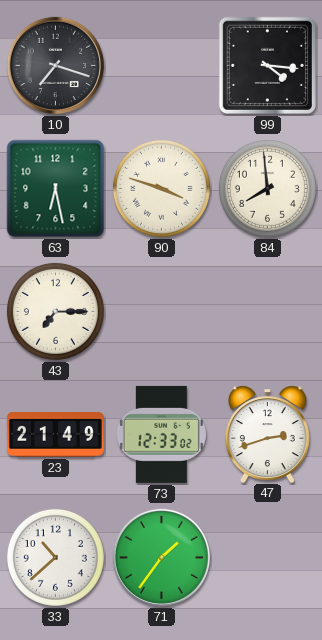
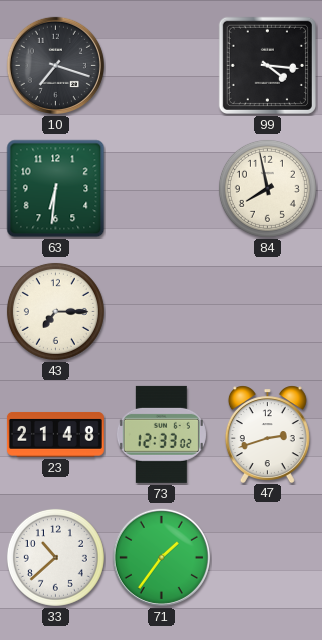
63: 6:28 -> 6:31 (56, 189)
90: 3:48 -> none (161, 188)
84: 7:59 -> 7:58 (267, 188)
23: 21:49 -> 21:48 (55, 434)
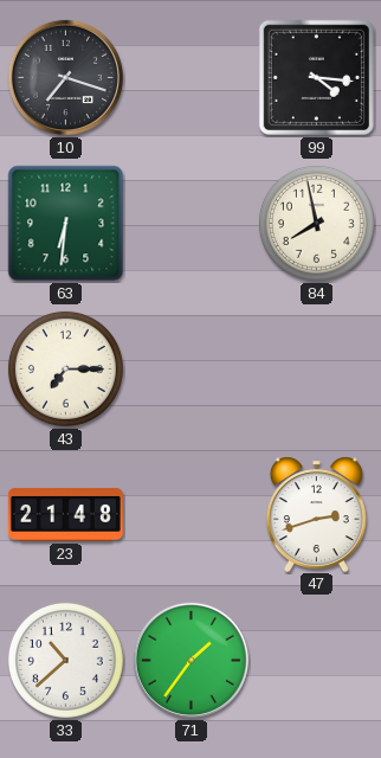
73: 12:33 -> none (161, 434)
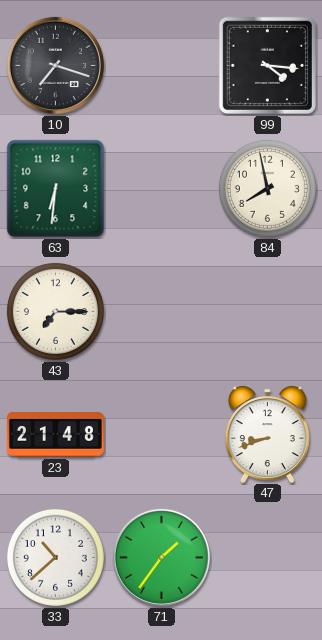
47: 2:42 -> 8:42 (267, 434)
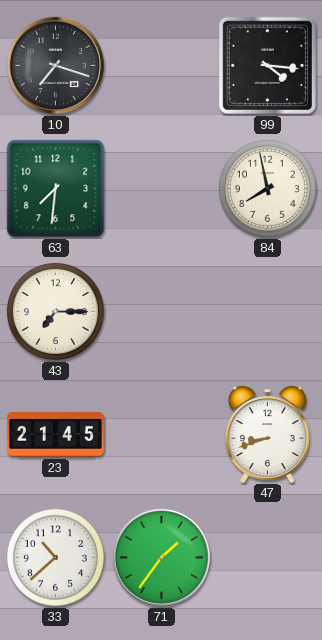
63: 6:31 -> 7:31 (56, 189)
23: 21:48 -> 21:45 (55, 434)
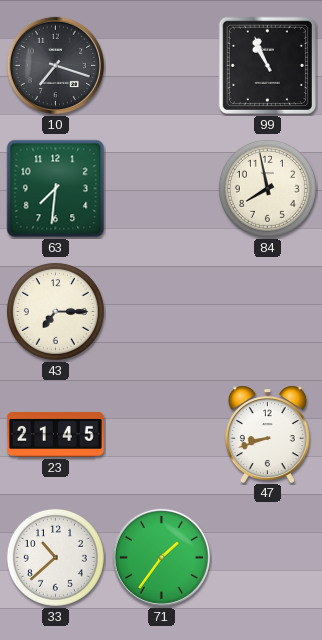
99: 4:16 -> 10:56 (267, 65)
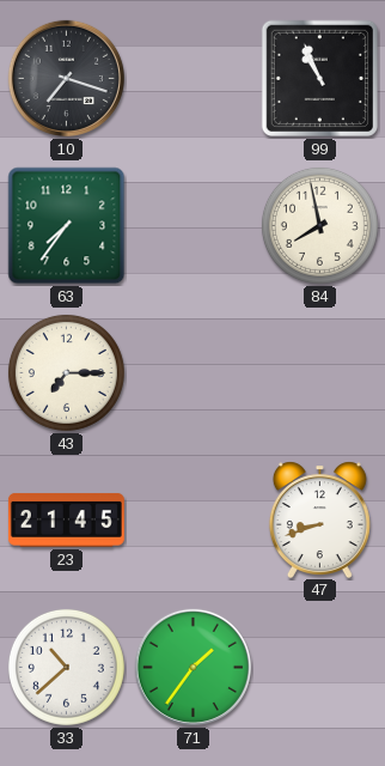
63: 7:31 -> 7:36 (67, 226)
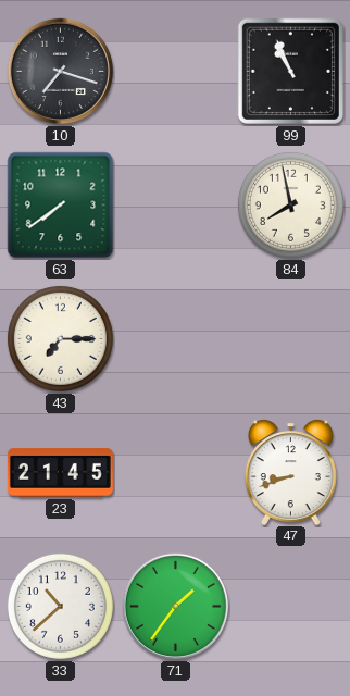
63: 7:36 -> 7:39 (61, 206)
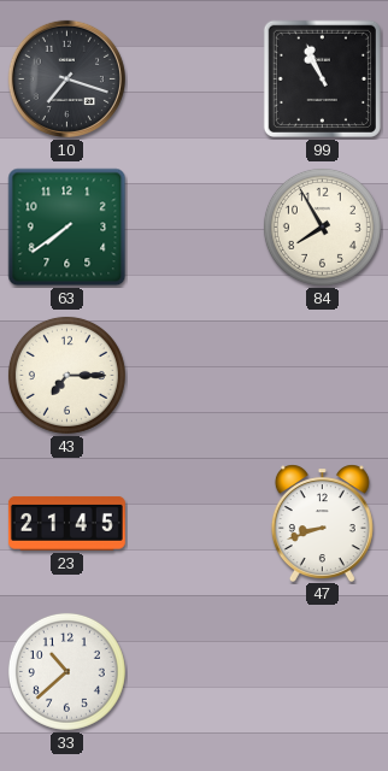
84: 7:58 -> 7:55 (322, 226)
71: 1:36 -> none (175, 606)
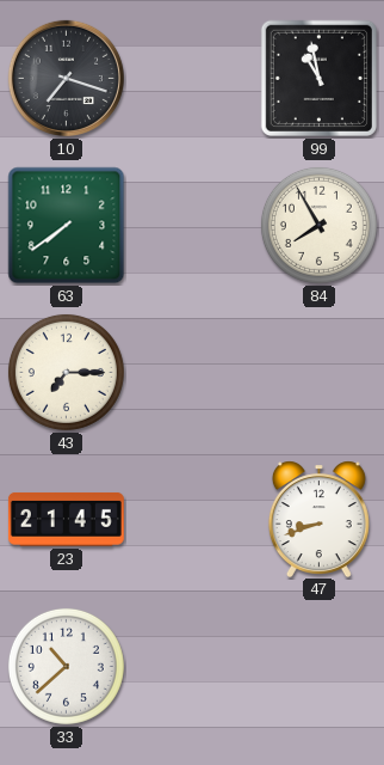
99: 10:56 -> 10:58 (318, 78)
